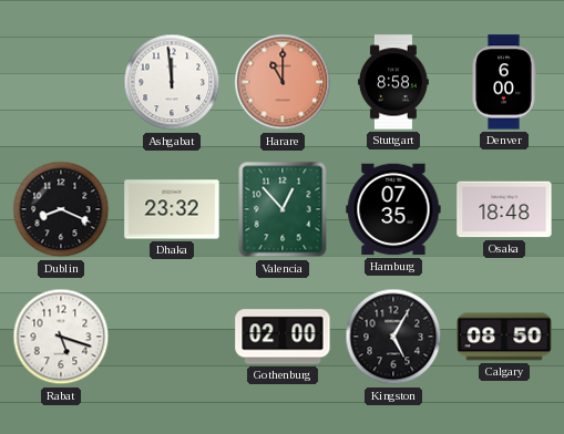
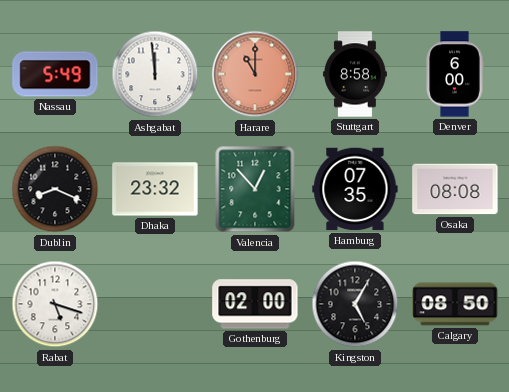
Nassau: none -> 5:49 (55, 74)
Osaka: 18:48 -> 08:08 (455, 189)
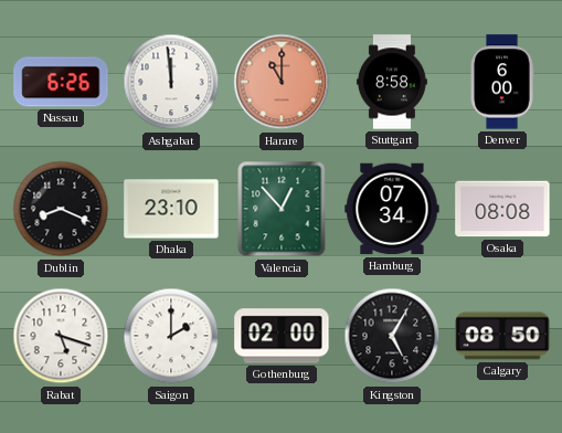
Nassau: 5:49 -> 6:26 (61, 82)
Dhaka: 23:32 -> 23:10 (171, 209)
Hamburg: 07:35 -> 07:34 (392, 209)
Saigon: none -> 2:00 (171, 336)
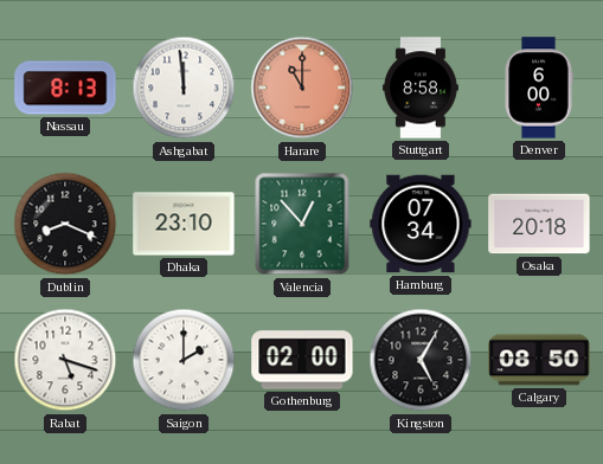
Nassau: 6:26 -> 8:13 (65, 88)
Osaka: 08:08 -> 20:18 (539, 224)
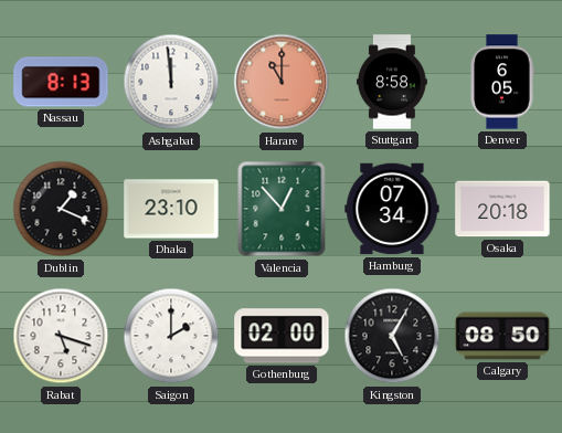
Denver: 6:00 -> 6:05 (502, 82)
Dublin: 8:19 -> 1:19 (61, 209)
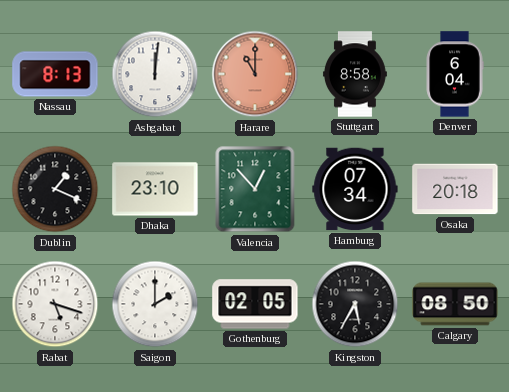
Ashgabat: 11:59 -> 12:01 (155, 74)
Denver: 6:05 -> 6:04 (455, 74)
Gothenburg: 02:00 -> 02:05 (255, 304)
Kingston: 5:05 -> 5:35 (355, 304)
